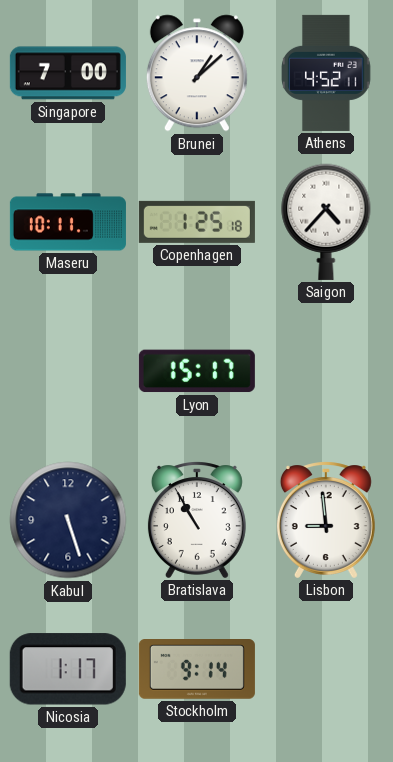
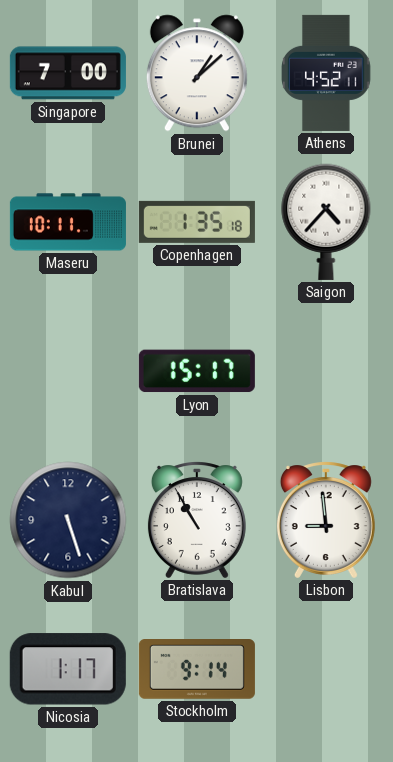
Copenhagen: 1:25 -> 1:35 (197, 222)
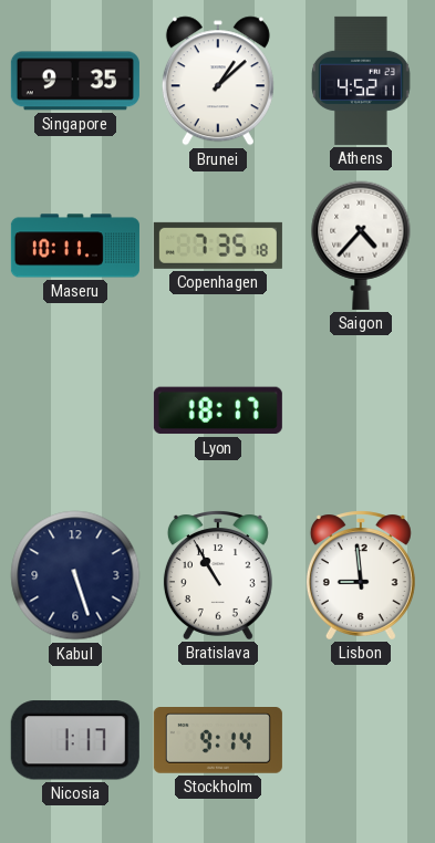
Singapore: 7:00 -> 9:35 (75, 81)
Copenhagen: 1:35 -> 7:35 (218, 246)
Lyon: 15:17 -> 18:17 (218, 410)
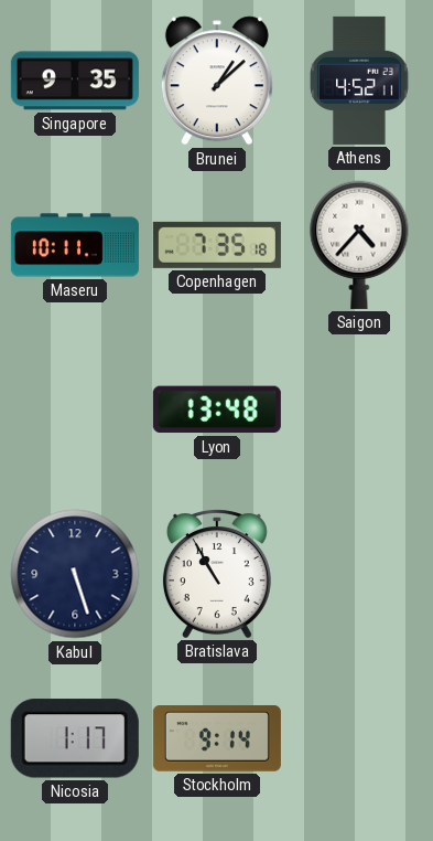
Lyon: 18:17 -> 13:48 (217, 409)
Lisbon: 8:59 -> none (361, 575)
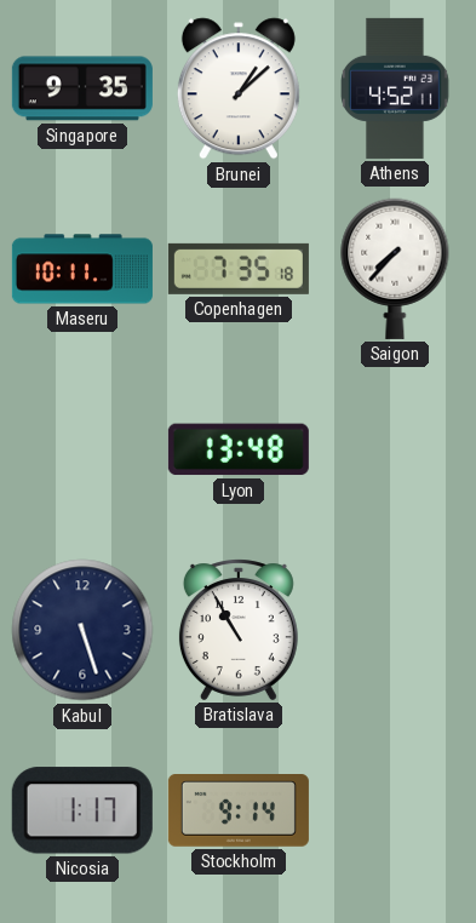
Saigon: 4:37 -> 7:37 (395, 269)
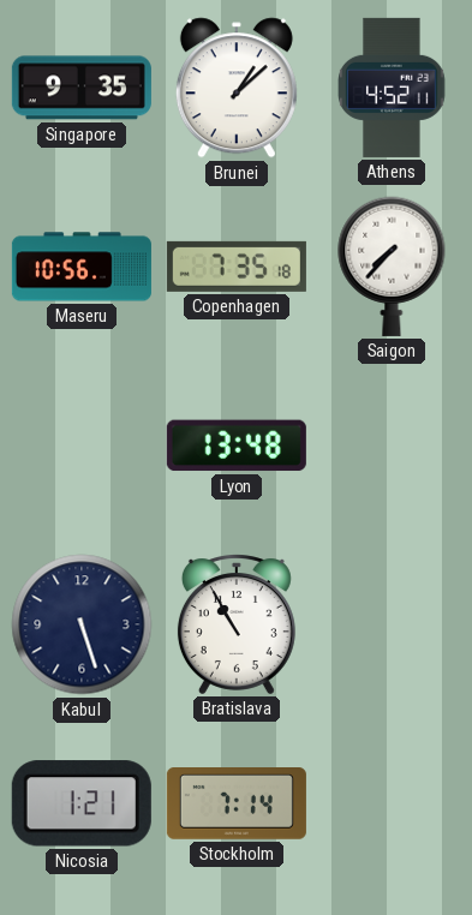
Maseru: 10:11 -> 10:56 (82, 267)
Nicosia: 1:17 -> 1:21 (82, 803)
Stockholm: 9:14 -> 7:14 (237, 805)
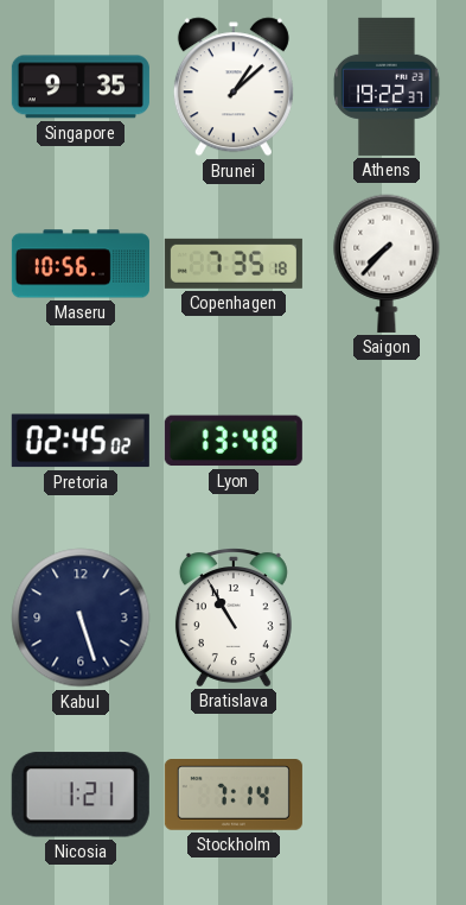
Athens: 4:52 -> 19:22 (387, 87)
Pretoria: none -> 02:45 (81, 441)
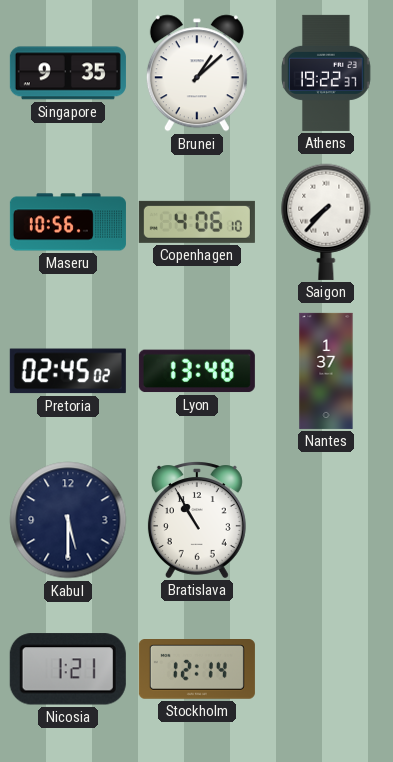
Copenhagen: 7:35 -> 4:06 (197, 222)
Nantes: none -> 1:37 (326, 371)
Kabul: 5:27 -> 5:30 (68, 520)
Stockholm: 7:14 -> 12:14 (197, 670)
